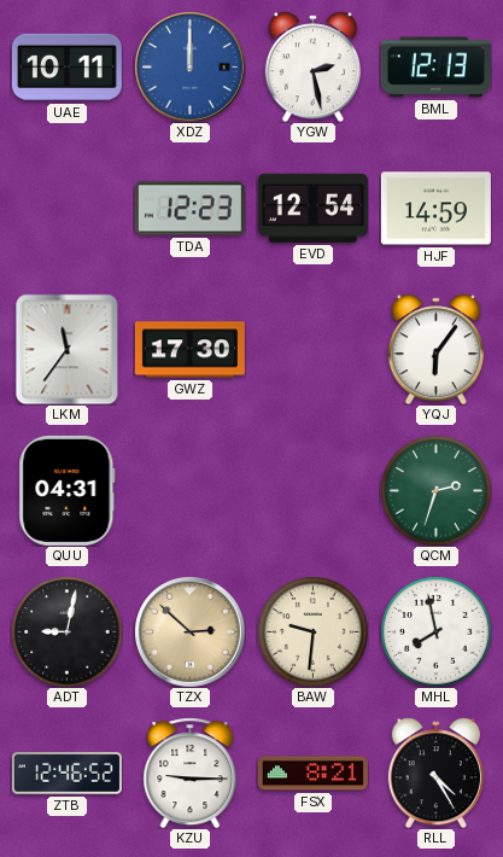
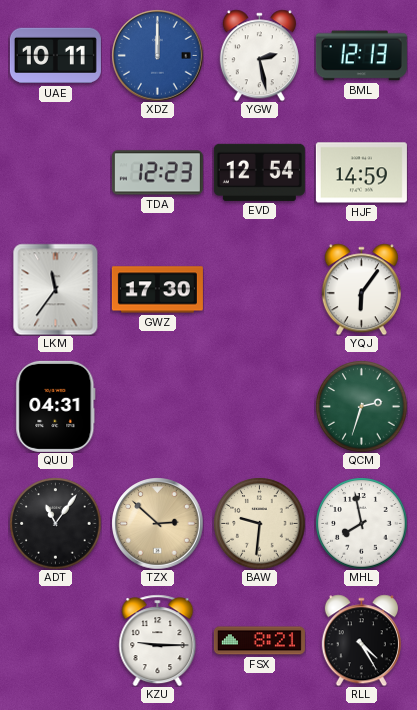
ADT: 9:02 -> 11:06 (55, 523)
ZTB: 12:46 -> none (66, 774)
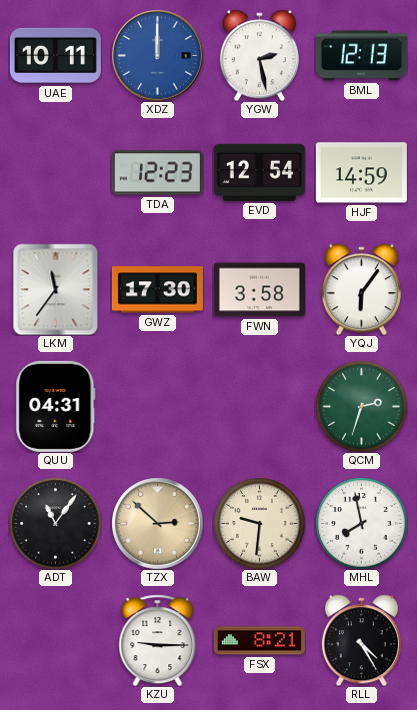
FWN: none -> 3:58 (259, 290)
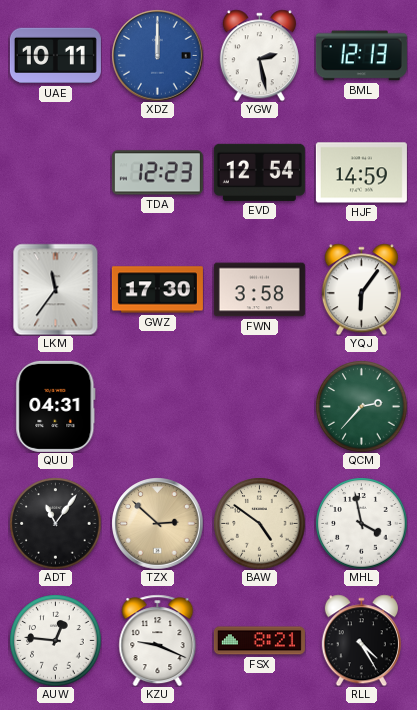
QCM: 2:33 -> 2:37 (361, 406)
BAW: 9:31 -> 4:51 (259, 523)
MHL: 7:58 -> 3:58 (361, 523)
AUW: none -> 12:46 (55, 640)
KZU: 9:15 -> 9:19 (158, 640)
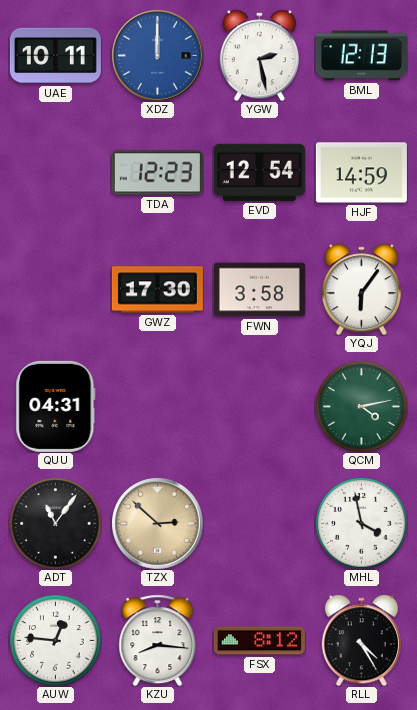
LKM: 11:36 -> none (56, 289)
QCM: 2:37 -> 4:13 (361, 406)
BAW: 4:51 -> none (259, 523)
KZU: 9:19 -> 8:16 (158, 640)
FSX: 8:21 -> 8:12 (259, 641)
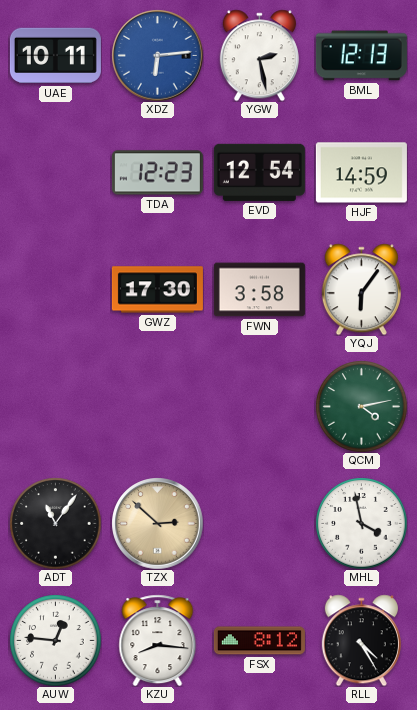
XDZ: 12:00 -> 6:14 (157, 55)
QUU: 04:31 -> none (56, 406)
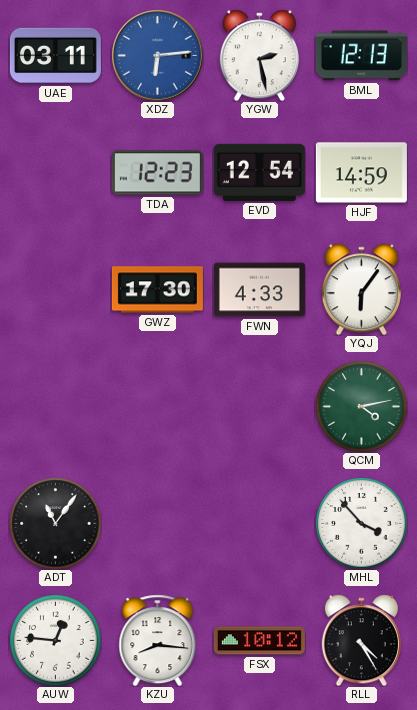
UAE: 10:11 -> 03:11 (55, 56)
FWN: 3:58 -> 4:33 (259, 290)
TZX: 2:52 -> none (157, 523)
MHL: 3:58 -> 3:53 (361, 523)
FSX: 8:12 -> 10:12 (259, 641)
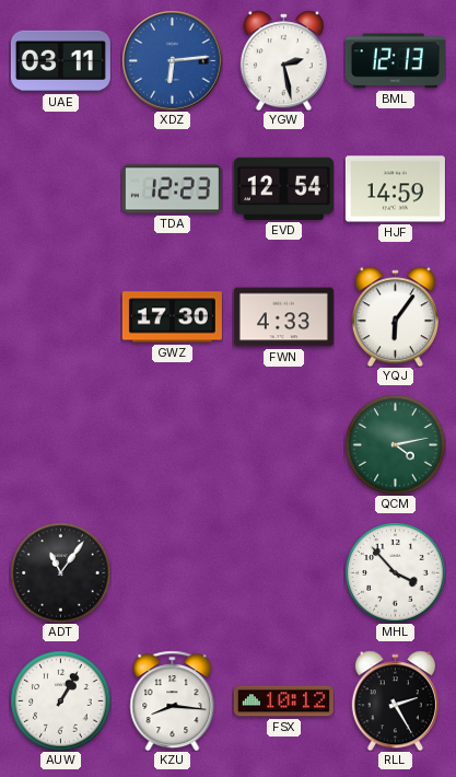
AUW: 12:46 -> 1:05 (60, 700)
RLL: 4:25 -> 2:25 (395, 700)
